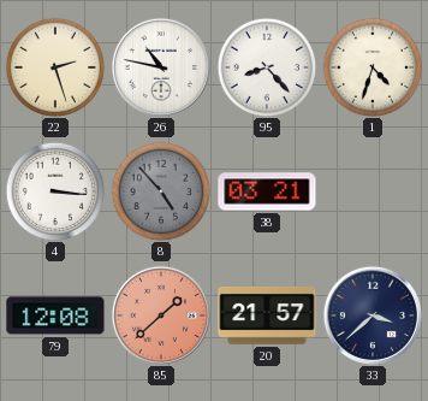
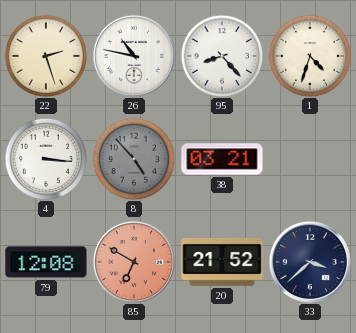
85: 1:38 -> 6:50 (134, 262)
20: 21:57 -> 21:52 (222, 263)
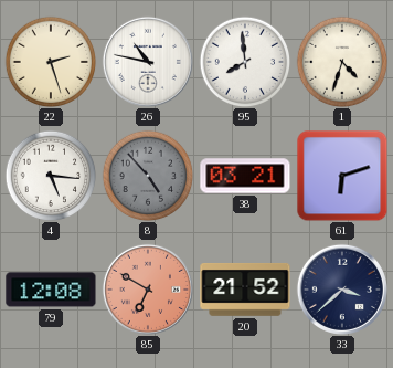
95: 8:23 -> 7:59 (245, 62)
4: 3:16 -> 5:16 (51, 176)
61: none -> 6:12 (342, 176)
